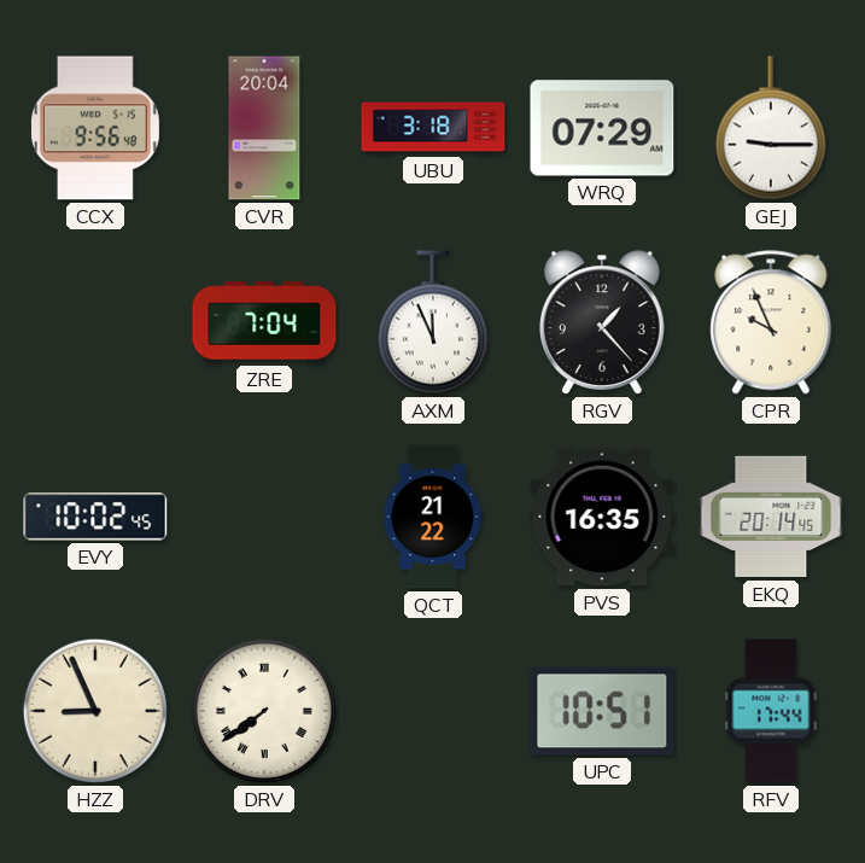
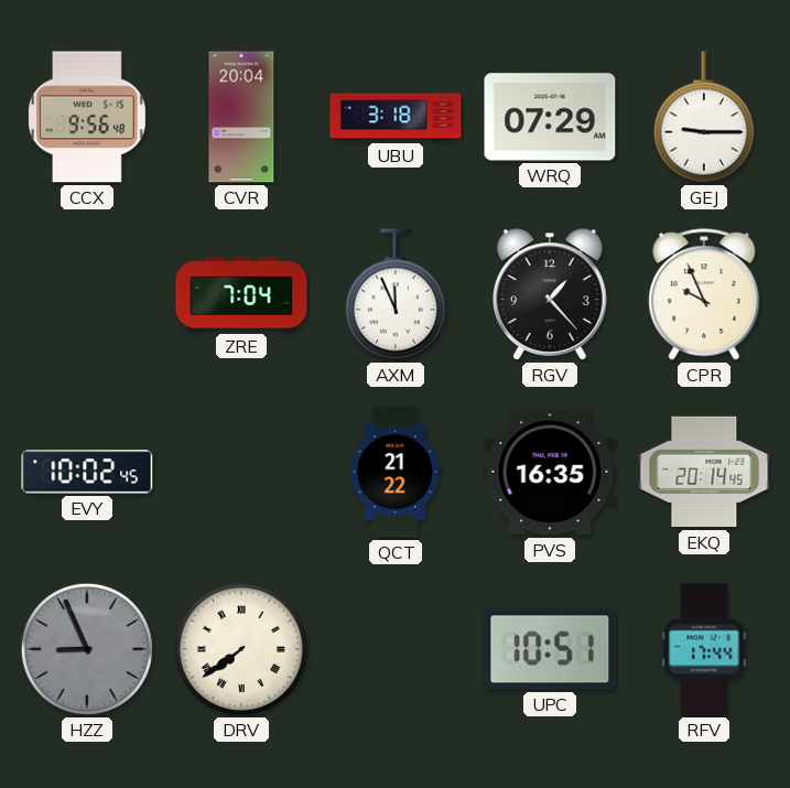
HZZ dial: cream -> grey (87, 649)
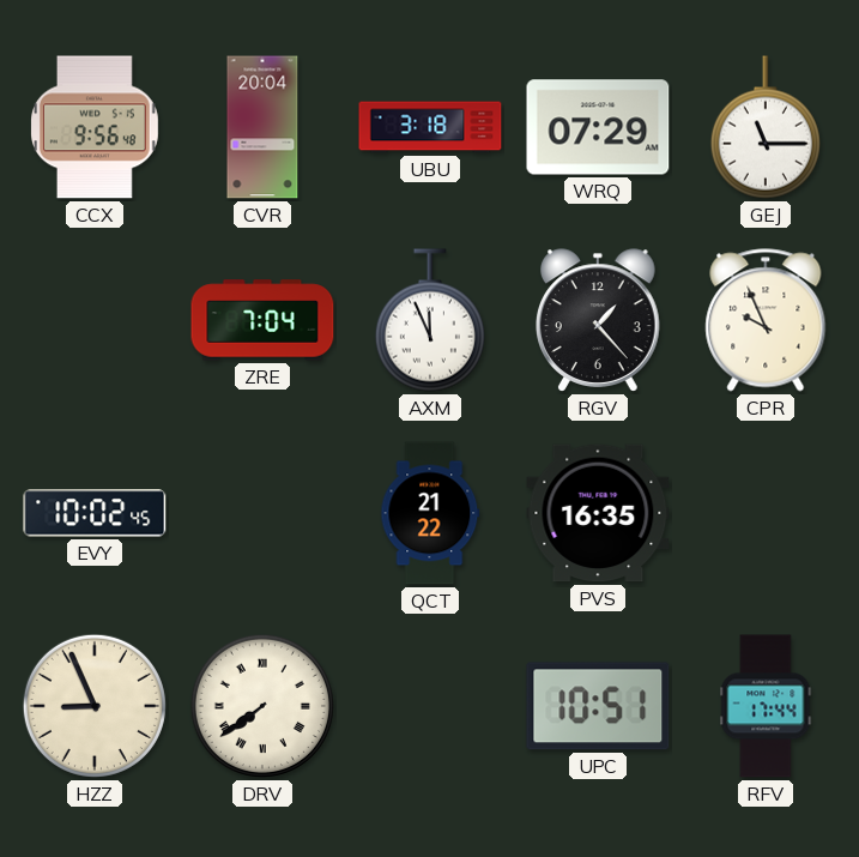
GEJ: 9:15 -> 11:15 (766, 127)
EKQ: 20:14 -> none (704, 472)
HZZ dial: grey -> cream (95, 706)
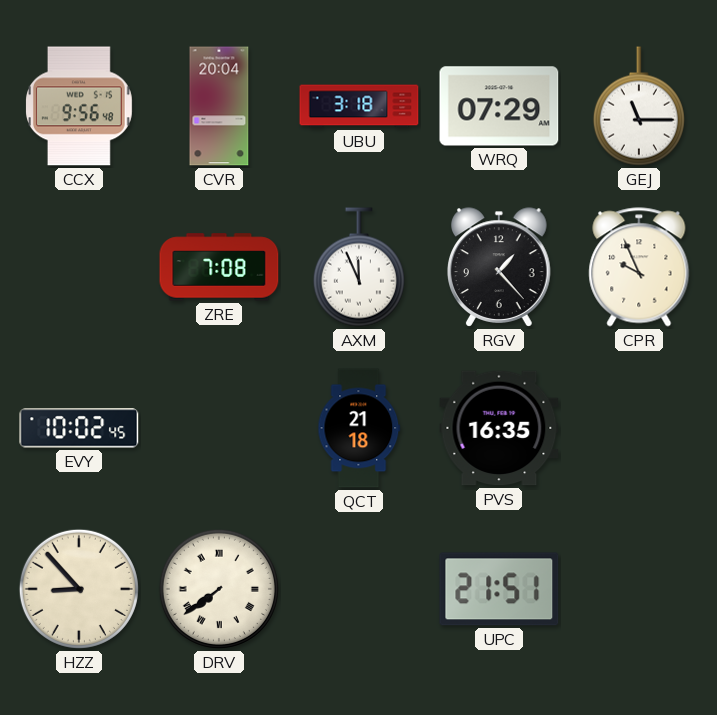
ZRE: 7:04 -> 7:08 (219, 267)
QCT: 21:22 -> 21:18 (359, 428)
HZZ: 8:56 -> 8:53 (79, 589)
UPC: 10:51 -> 21:51 (499, 589)
RFV: 17:44 -> none (766, 706)
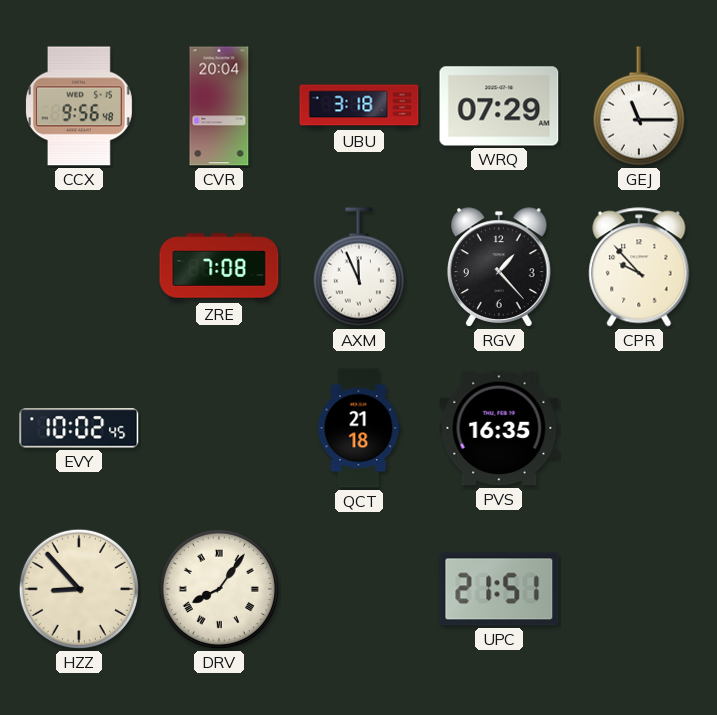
CPR: 9:56 -> 9:53 (639, 267)
DRV: 7:39 -> 8:06 (219, 589)
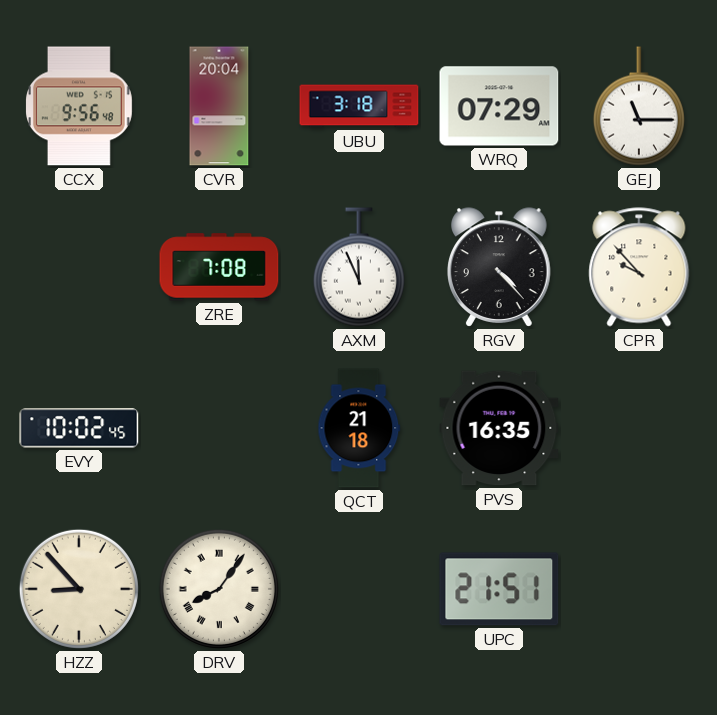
RGV: 1:23 -> 4:23 (500, 267)
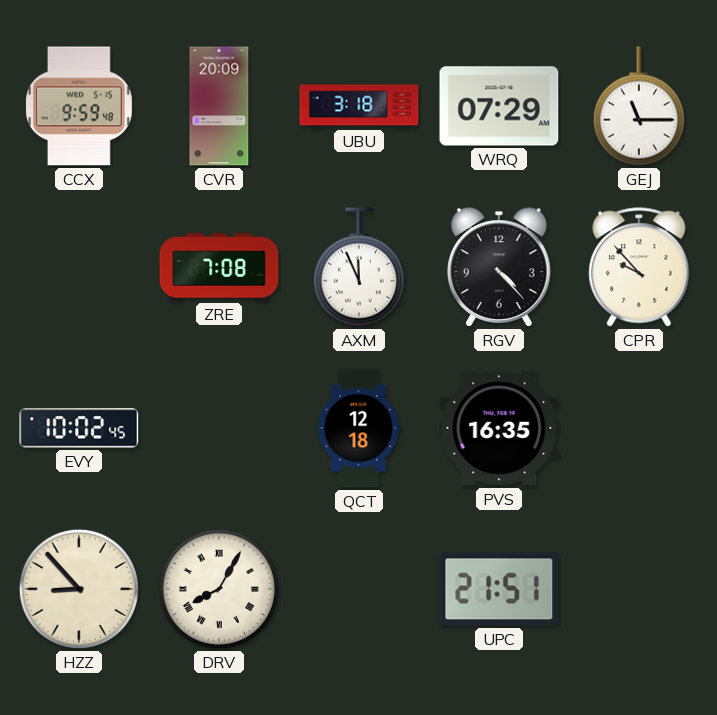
CCX: 9:56 -> 9:59 (80, 106)
CVR: 20:04 -> 20:09 (219, 106)
QCT: 21:18 -> 12:18 (359, 428)
DRV: 8:06 -> 8:05 (219, 589)
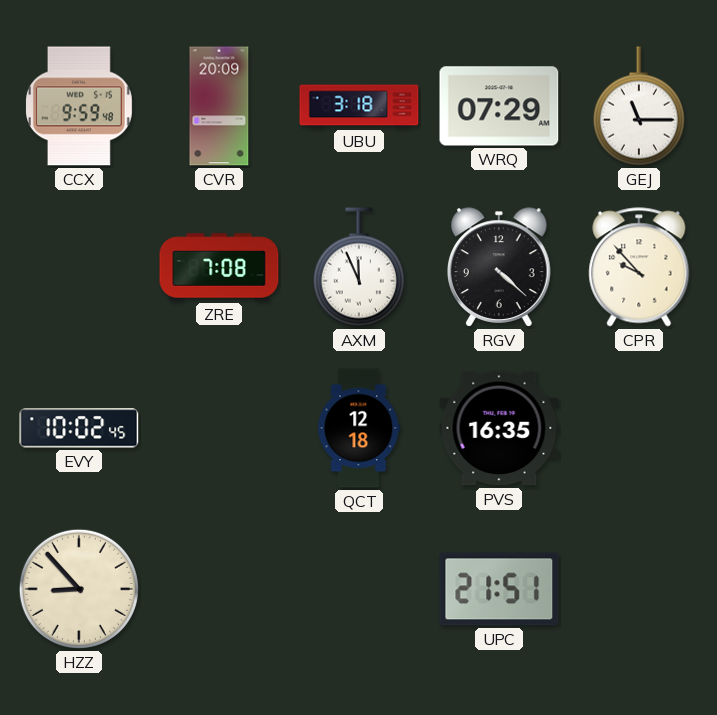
RGV: 4:23 -> 4:22 (500, 267)
DRV: 8:05 -> none (219, 589)
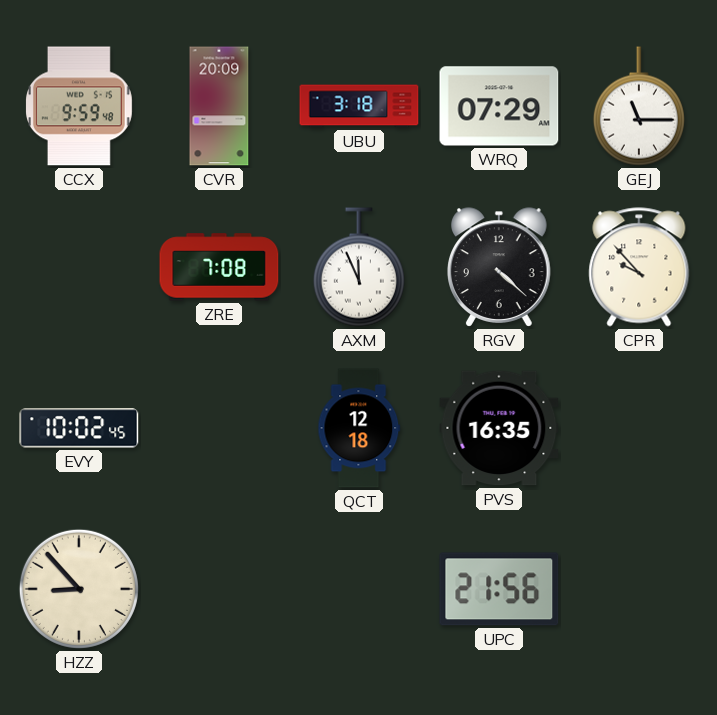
UPC: 21:51 -> 21:56 (499, 589)
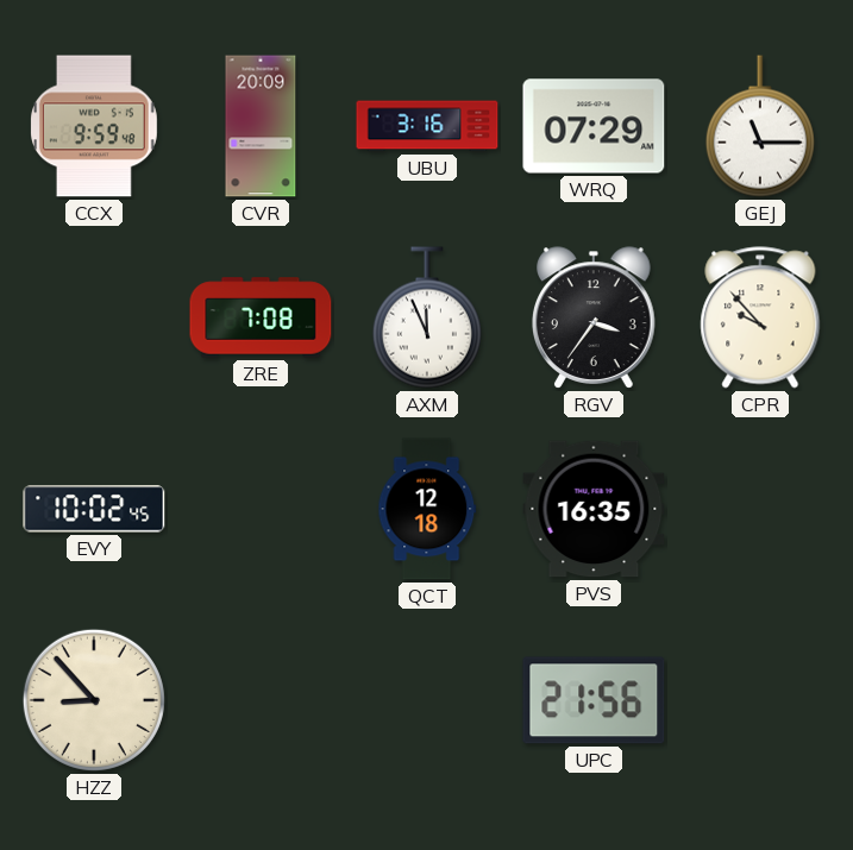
UBU: 3:18 -> 3:16 (427, 126)
RGV: 4:22 -> 3:36 (595, 317)
